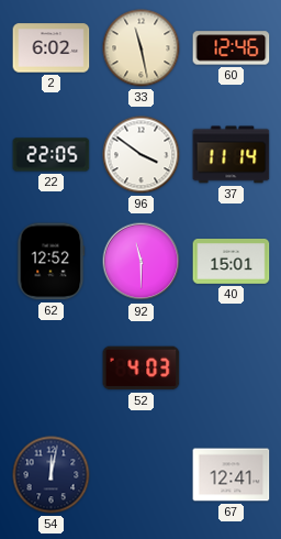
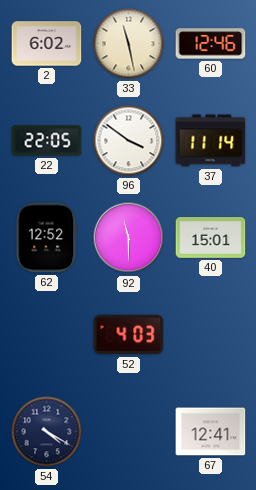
54: 12:02 -> 4:20 (47, 432)
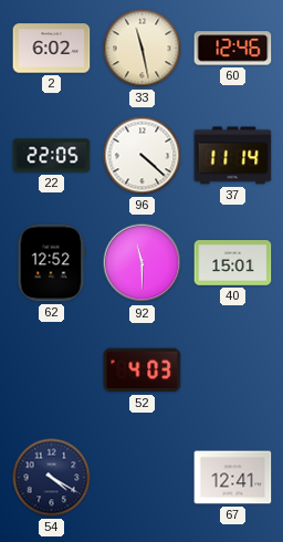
96: 3:51 -> 4:22 (143, 156)
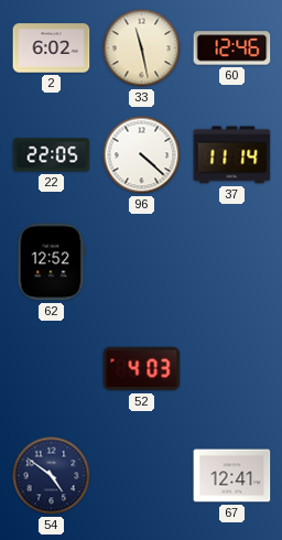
92: 11:30 -> none (143, 263)
40: 15:01 -> none (233, 263)
54: 4:20 -> 4:51 (52, 476)
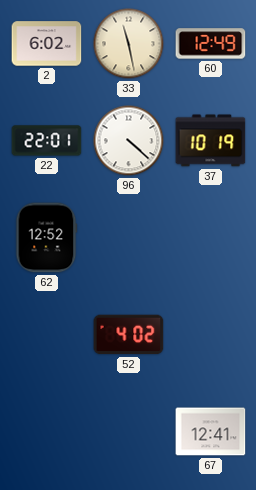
60: 12:46 -> 12:49 (211, 44)
22: 22:05 -> 22:01 (47, 141)
37: 11:14 -> 10:19 (211, 141)
52: 4:03 -> 4:02 (129, 335)
54: 4:51 -> none (52, 476)
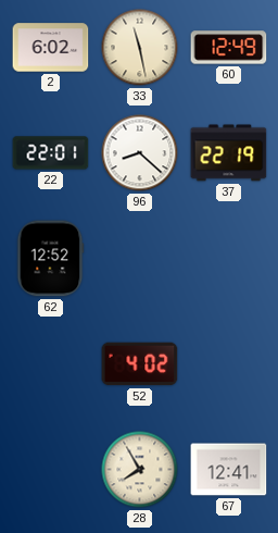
96: 4:22 -> 8:22 (140, 153)
37: 10:19 -> 22:19 (229, 153)
28: none -> 7:55 (140, 470)
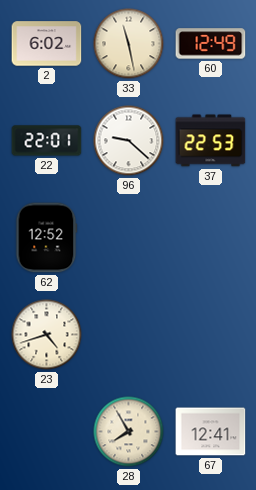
96: 8:22 -> 9:22 (129, 141)
37: 22:19 -> 22:53 (211, 141)
23: none -> 4:42 (47, 335)
52: 4:02 -> none (140, 364)
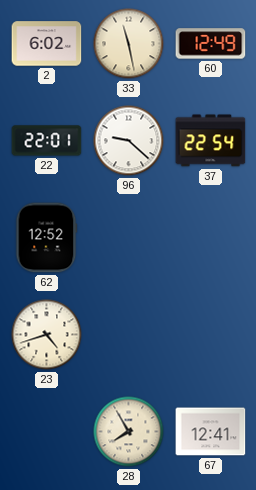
37: 22:53 -> 22:54 (211, 141)
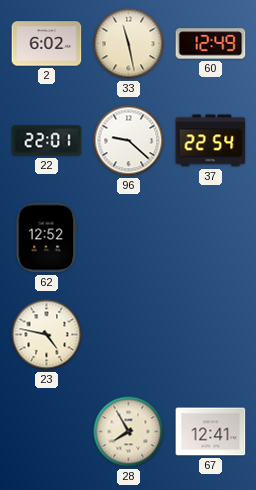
23: 4:42 -> 4:47 (47, 335)
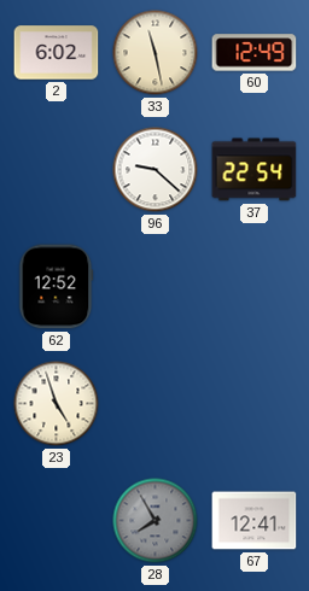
22: 22:01 -> none (47, 141)
23: 4:47 -> 4:57 (57, 404)
28 dial: cream -> grey (156, 521)
